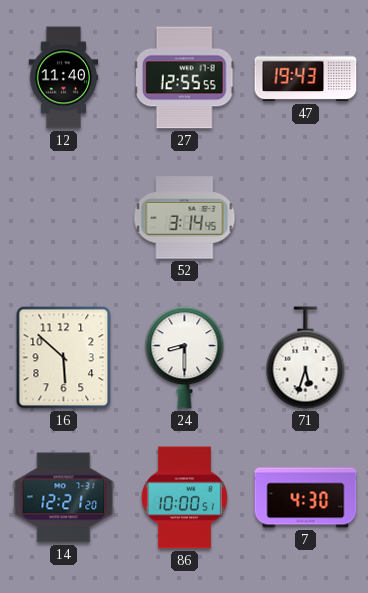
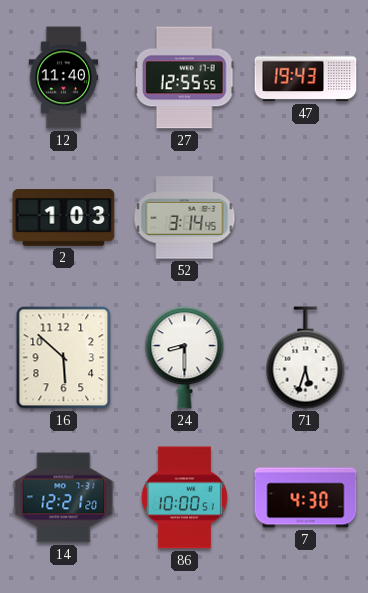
2: none -> 1:03 (64, 218)
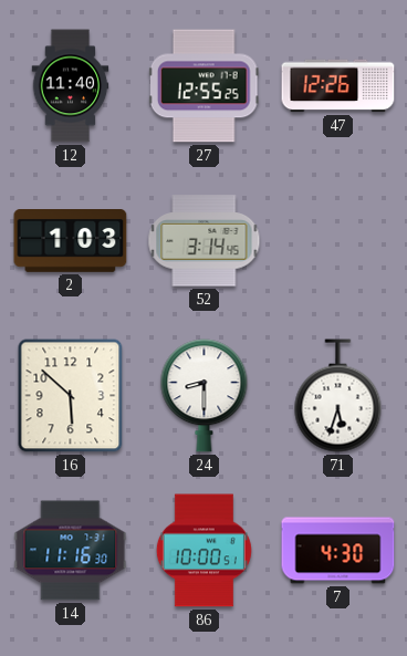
27: 12:55:55 -> 12:55:25 (203, 86)
47: 19:43 -> 12:26 (338, 86)
14: 12:21 -> 11:16 (71, 551)
